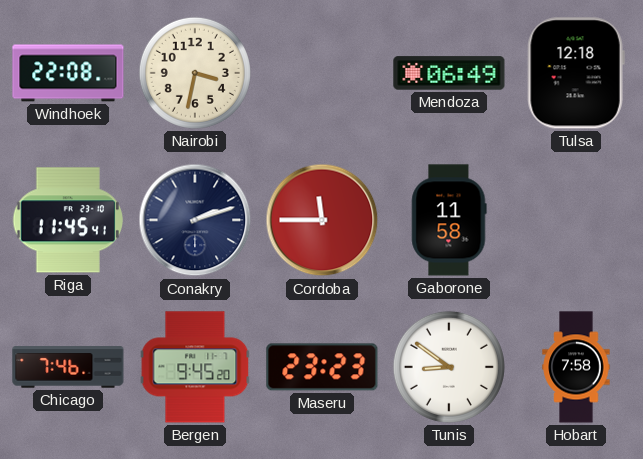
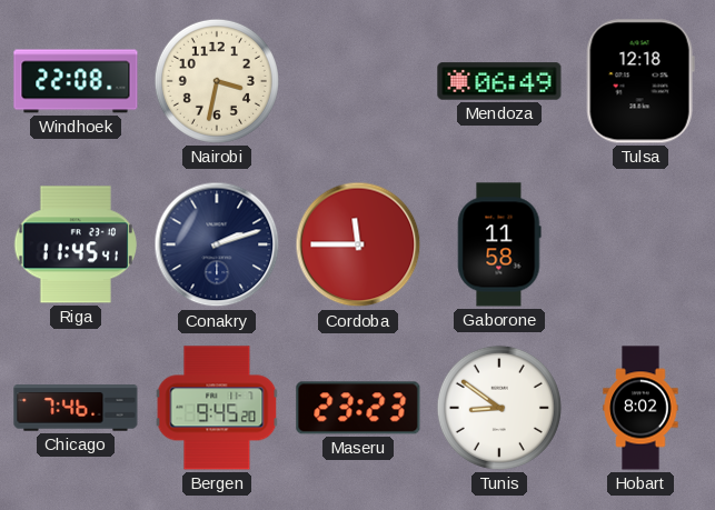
Hobart: 7:58 -> 8:02 (640, 408)
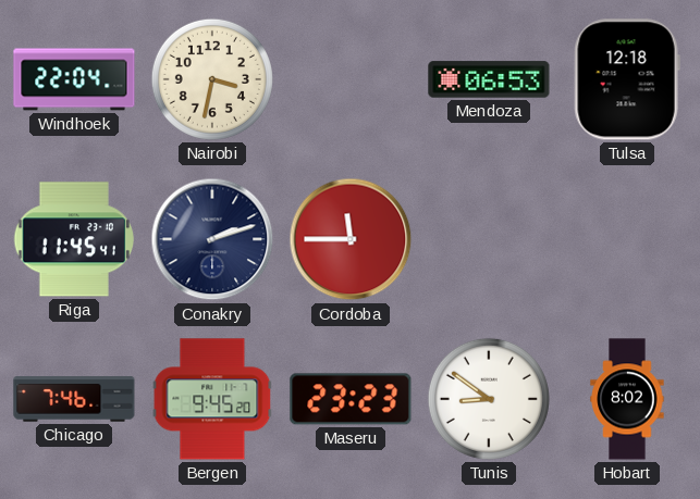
Windhoek: 22:08 -> 22:04 (74, 79)
Mendoza: 06:49 -> 06:53 (489, 79)
Gaborone: 11:58 -> none (499, 244)
